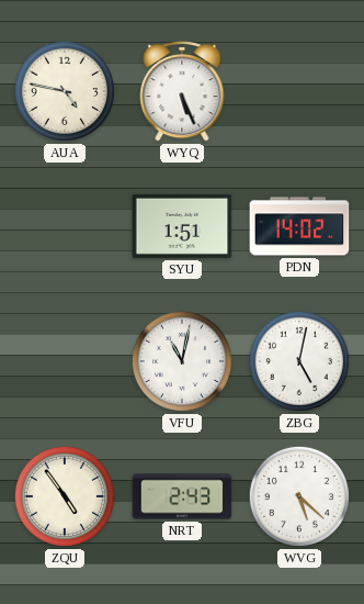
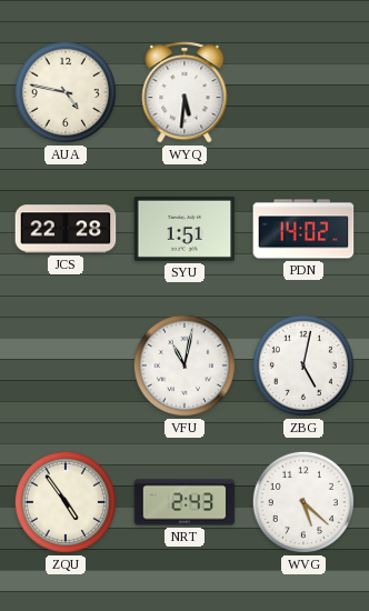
WYQ: 5:26 -> 5:31 (184, 92)
JCS: none -> 22:28 (66, 229)
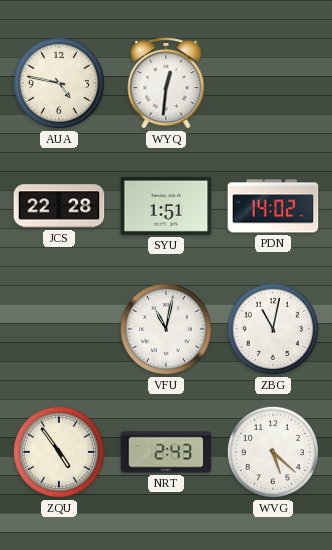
WYQ: 5:31 -> 12:31 (166, 83)
ZBG: 5:02 -> 11:02 (273, 329)
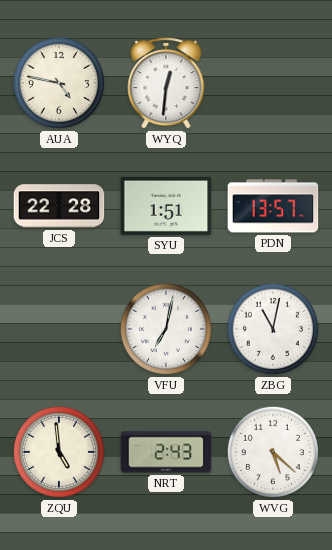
PDN: 14:02 -> 13:57 (273, 206)
VFU: 11:02 -> 7:02 (166, 329)
ZQU: 4:54 -> 4:59 (59, 452)
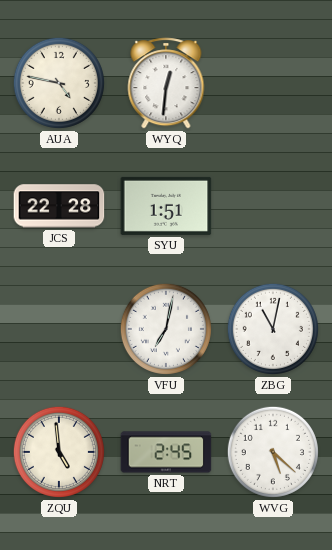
PDN: 13:57 -> none (273, 206)
NRT: 2:43 -> 2:45 (166, 452)
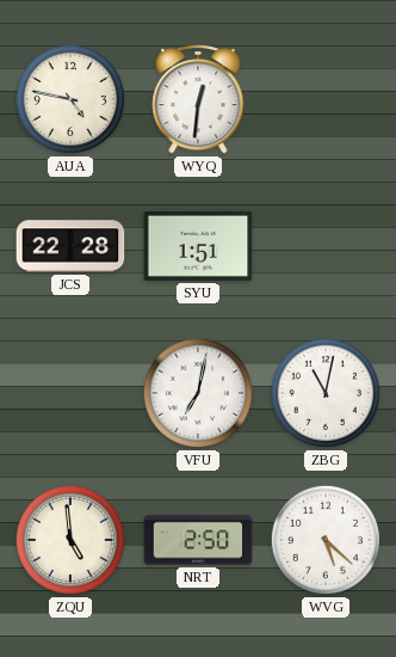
NRT: 2:45 -> 2:50 (198, 540)
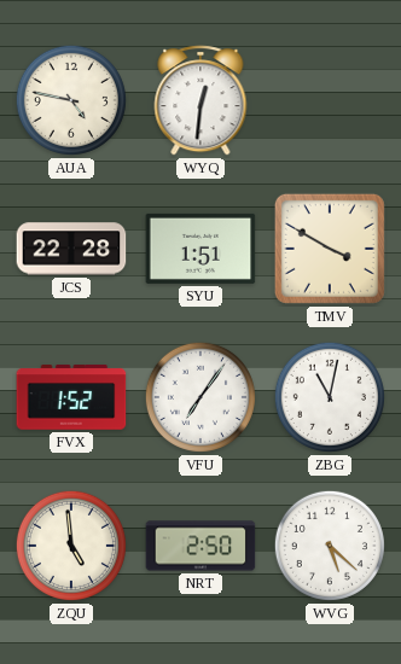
TMV: none -> 3:50 (330, 249)
FVX: none -> 1:52 (71, 397)
VFU: 7:02 -> 7:06 (200, 397)
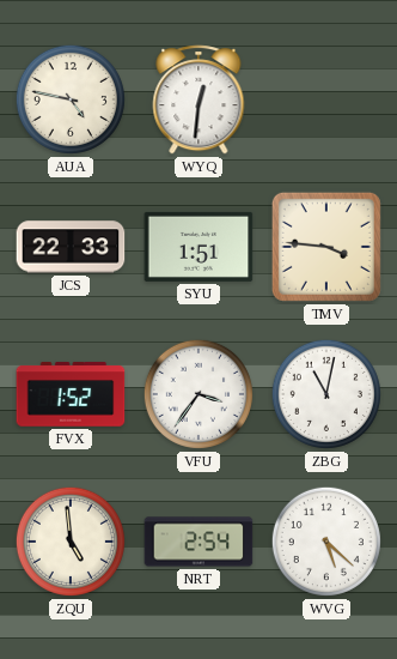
JCS: 22:28 -> 22:33 (71, 247)
TMV: 3:50 -> 3:46 (326, 247)
VFU: 7:06 -> 3:36 (198, 394)
NRT: 2:50 -> 2:54 (198, 542)
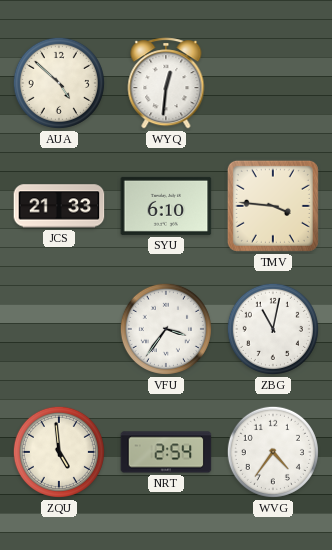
AUA: 4:47 -> 4:52 (59, 83)
JCS: 22:33 -> 21:33 (59, 206)
SYU: 1:51 -> 6:10 (166, 206)
FVX: 1:52 -> none (71, 394)
WVG: 5:22 -> 4:36 (273, 452)
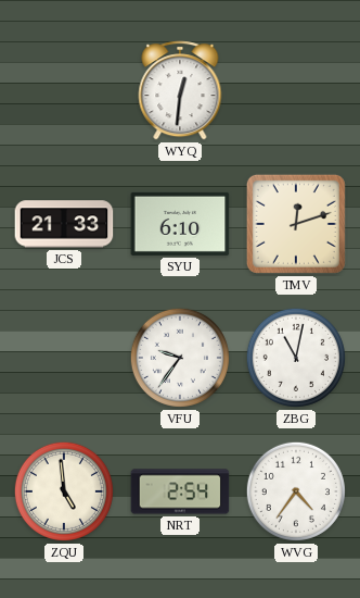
AUA: 4:52 -> none (59, 83)
TMV: 3:46 -> 12:12 (296, 224)
VFU: 3:36 -> 9:36 (180, 358)
